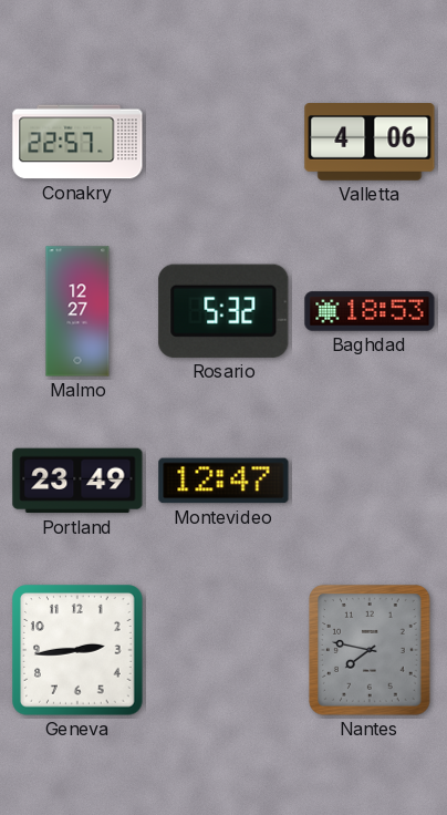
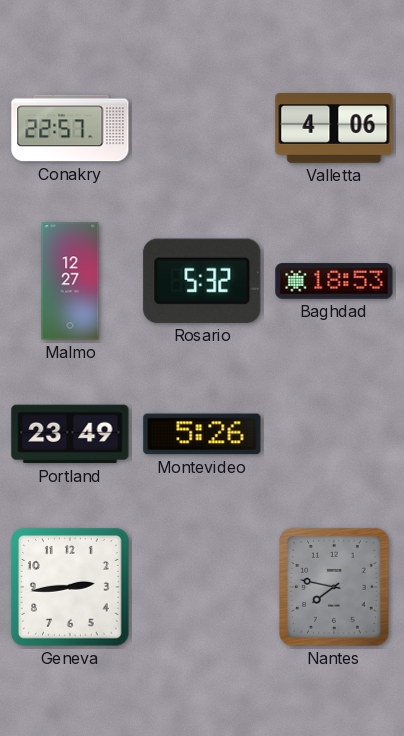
Montevideo: 12:47 -> 5:26 (202, 434)
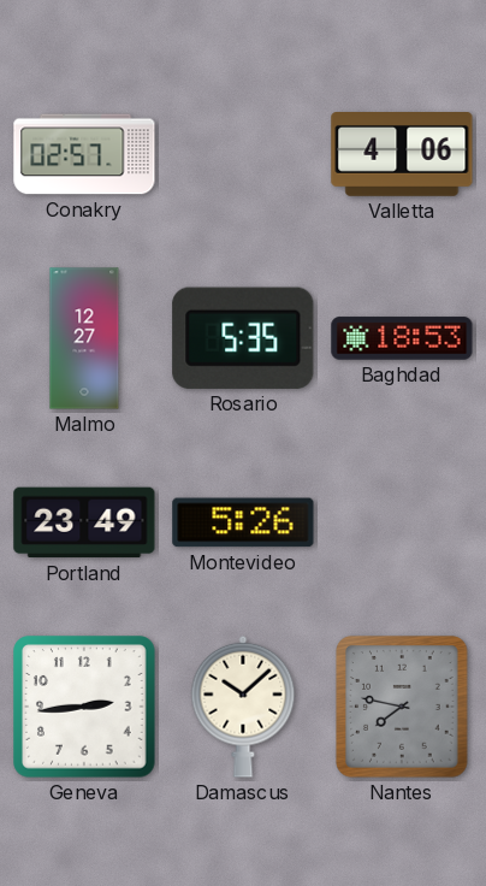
Conakry: 22:57 -> 02:57 (84, 154)
Rosario: 5:32 -> 5:35 (243, 338)
Damascus: none -> 10:08 (243, 707)
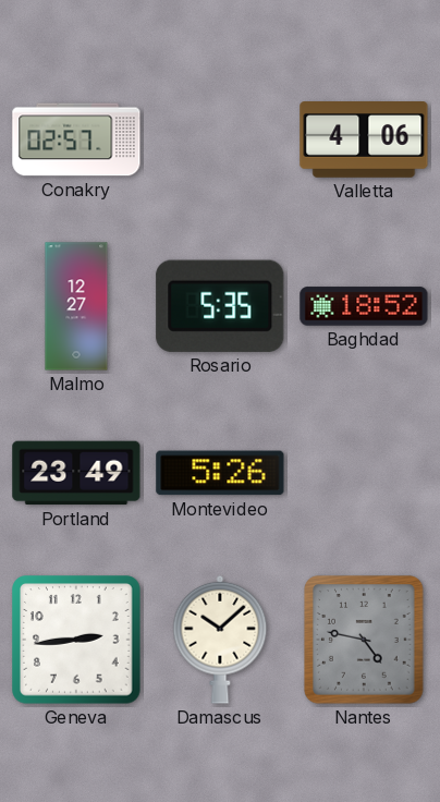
Baghdad: 18:53 -> 18:52 (364, 306)
Nantes: 7:47 -> 4:47 (365, 640)
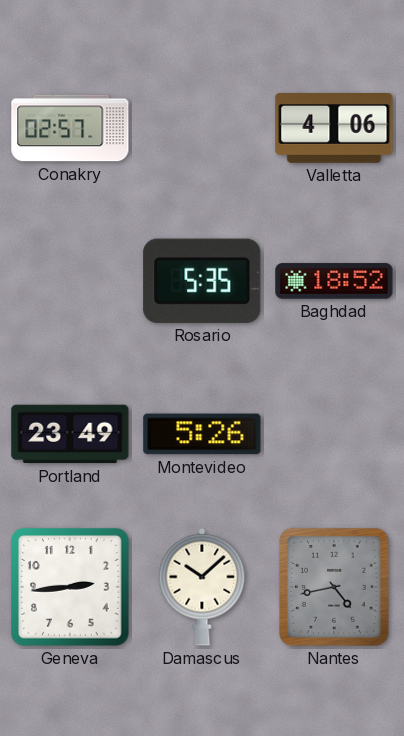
Malmo: 12:27 -> none (76, 306)
Nantes: 4:47 -> 4:43 (335, 587)
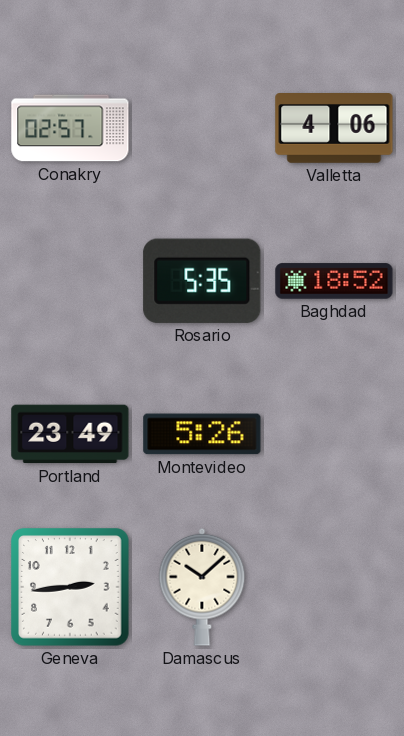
Nantes: 4:43 -> none (335, 587)
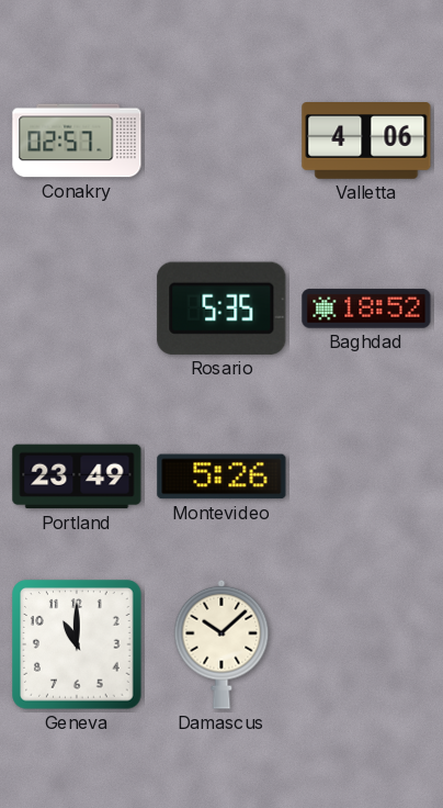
Geneva: 2:44 -> 11:00 (77, 644)
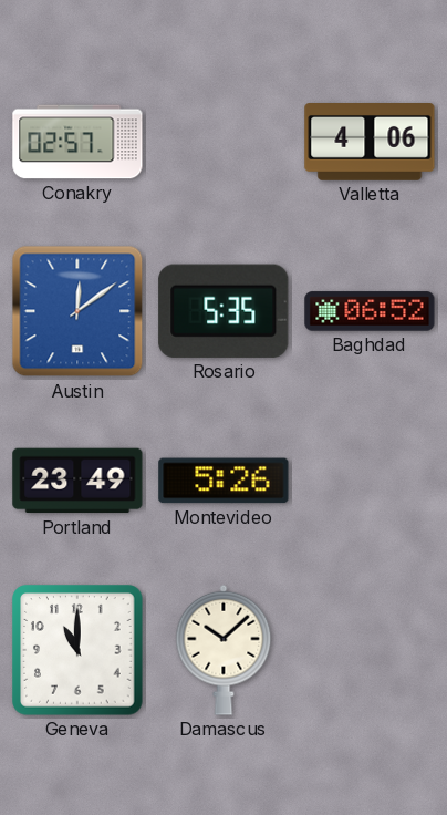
Austin: none -> 12:09 (77, 311)
Baghdad: 18:52 -> 06:52 (370, 311)
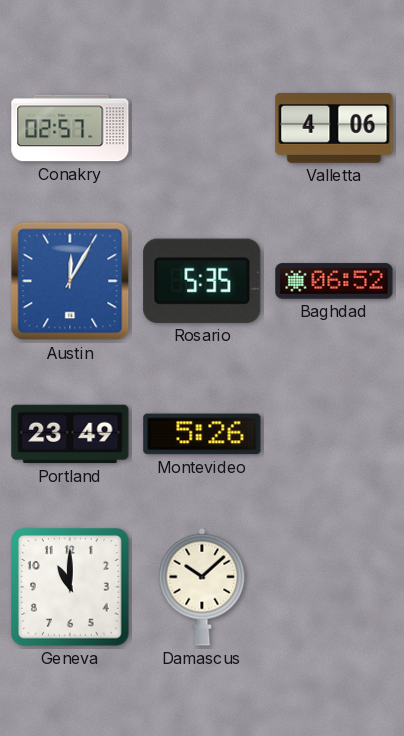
Austin: 12:09 -> 12:05 (70, 281)
